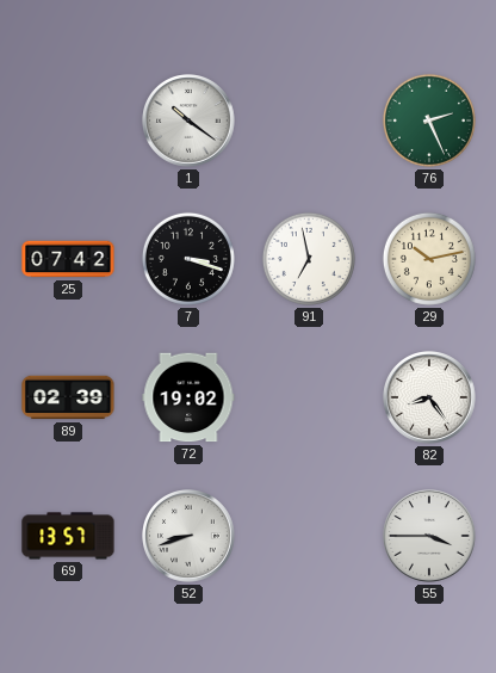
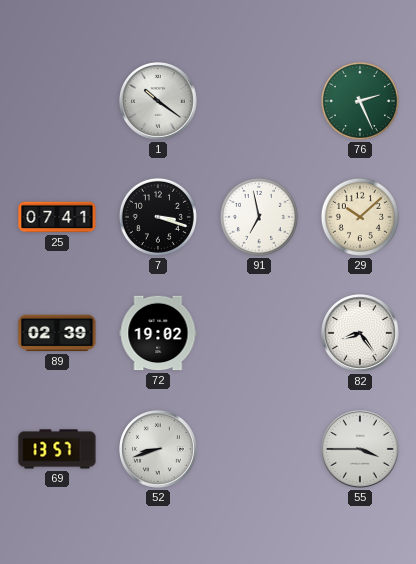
25: 07:42 -> 07:41 (57, 217)
29: 10:13 -> 10:08 (360, 217)
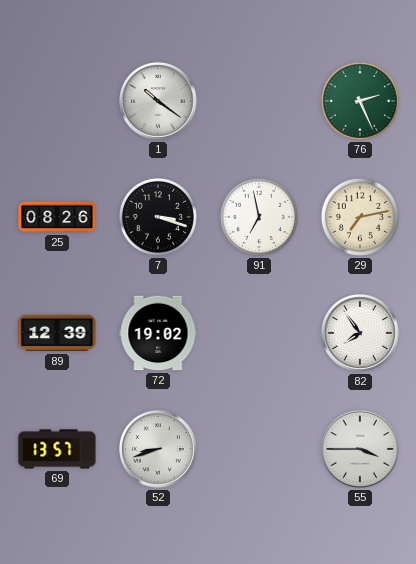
25: 07:41 -> 08:26 (57, 217)
29: 10:08 -> 7:13 (360, 217)
89: 02:39 -> 12:39 (57, 333)
82: 8:24 -> 7:54 (360, 333)
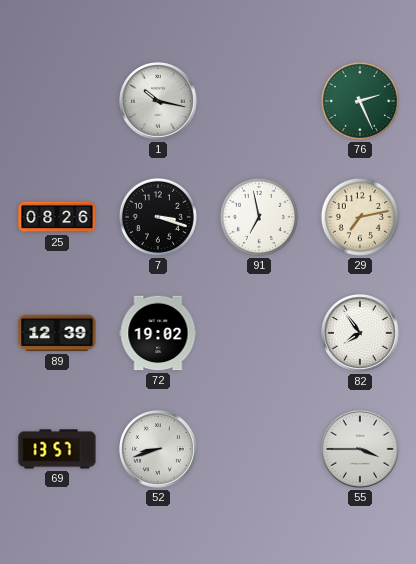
1: 10:21 -> 10:17 (158, 101)
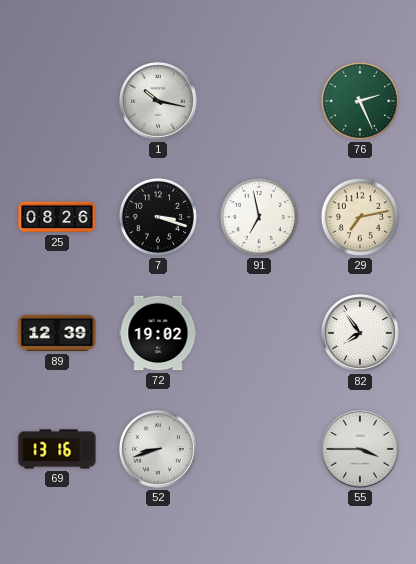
69: 13:57 -> 13:16 (57, 449)
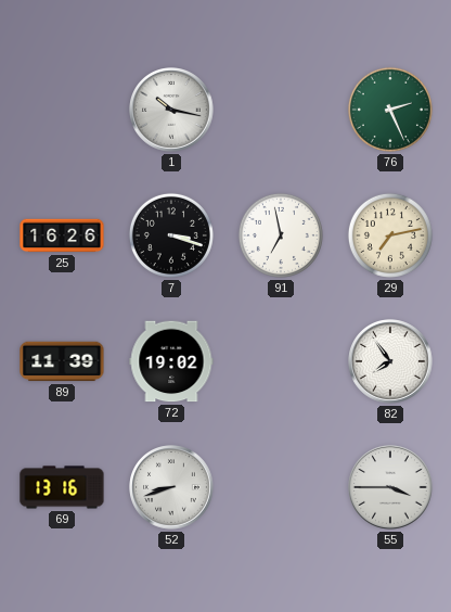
25: 08:26 -> 16:26 (62, 235)
89: 12:39 -> 11:39 (62, 361)
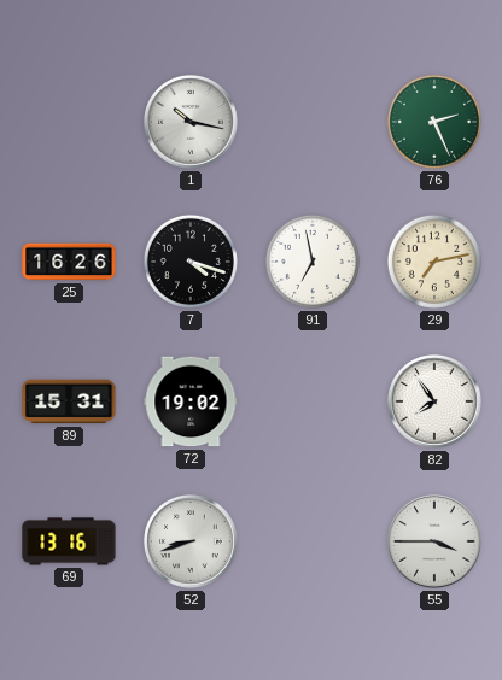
7: 3:18 -> 4:18 (191, 262)
89: 11:39 -> 15:31 (69, 401)
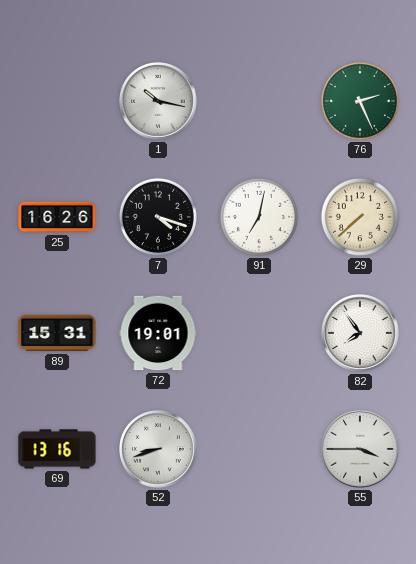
91: 6:58 -> 7:02 (259, 217)
29: 7:13 -> 7:38 (360, 217)
72: 19:02 -> 19:01 (158, 333)
